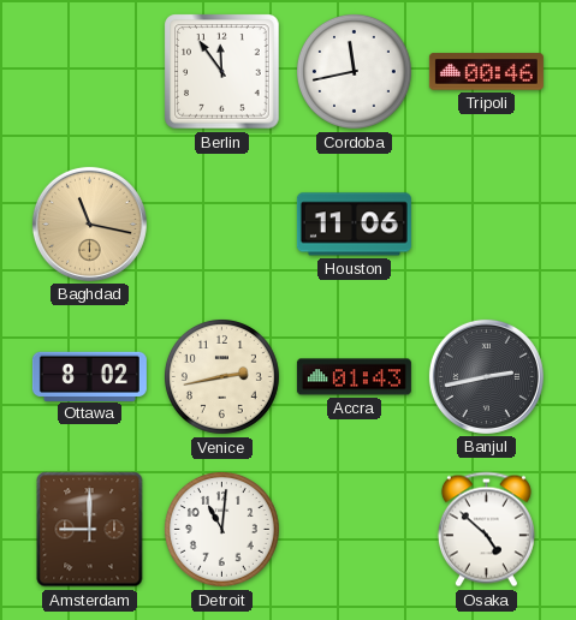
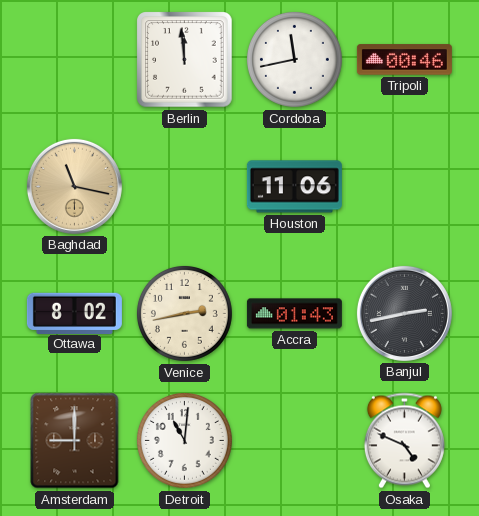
Berlin: 11:54 -> 11:59 (185, 60)
Osaka: 4:52 -> 4:49 (404, 441)
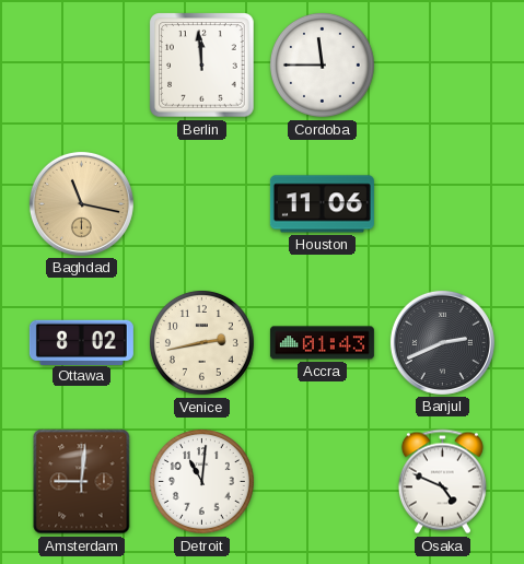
Cordoba: 11:43 -> 11:45 (322, 64)
Tripoli: 00:46 -> none (404, 60)
Banjul: 2:43 -> 2:41 (442, 342)
Amsterdam: 9:00 -> 9:01 (82, 482)
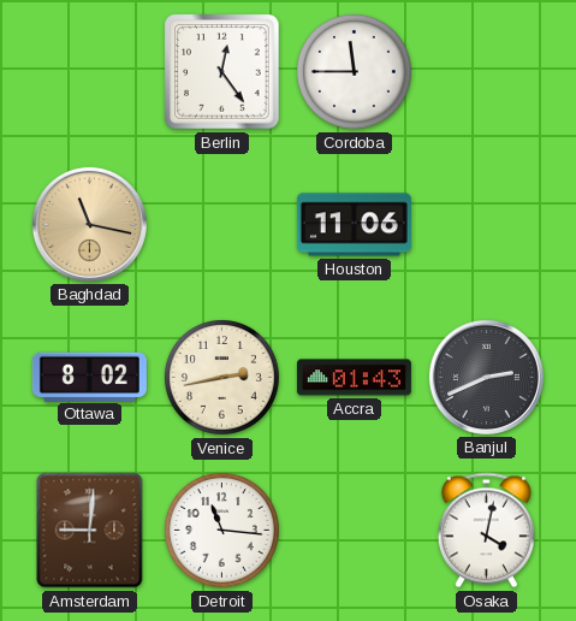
Berlin: 11:59 -> 12:24 (222, 72)
Detroit: 11:01 -> 11:16 (221, 530)
Osaka: 4:49 -> 4:02 (486, 531)
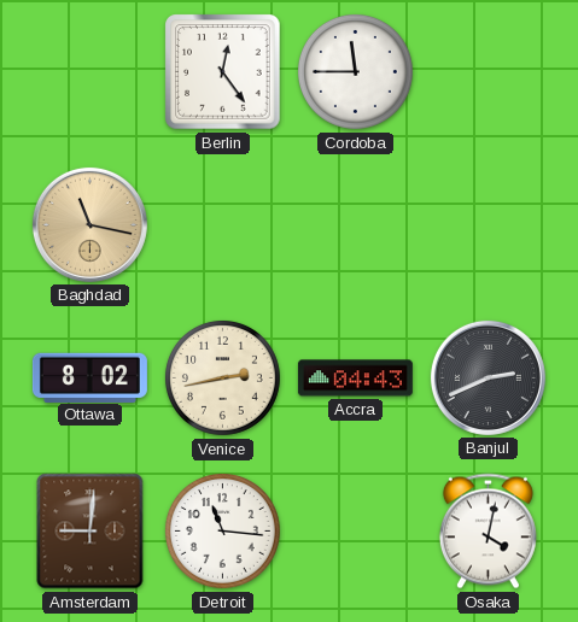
Houston: 11:06 -> none (354, 225)
Accra: 01:43 -> 04:43 (355, 379)
